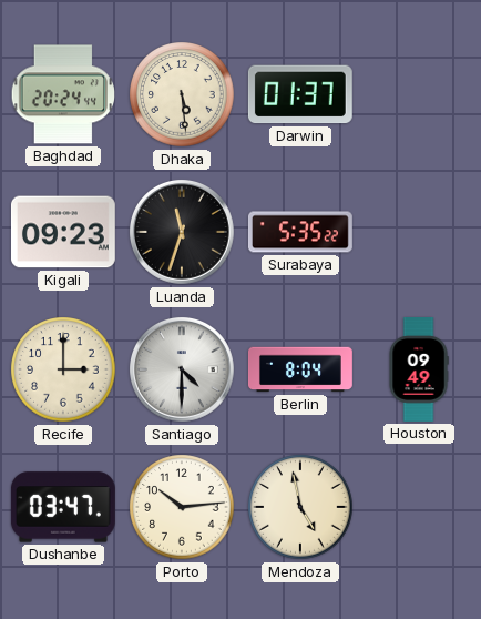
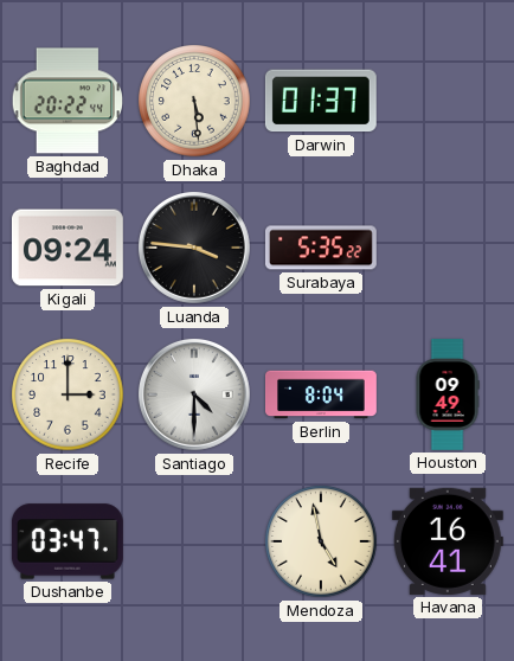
Baghdad: 20:24 -> 20:22 (66, 101)
Kigali: 09:23 -> 09:24 (68, 248)
Luanda: 11:33 -> 3:46 (194, 248)
Porto: 10:14 -> none (182, 507)
Havana: none -> 16:41 (448, 541)
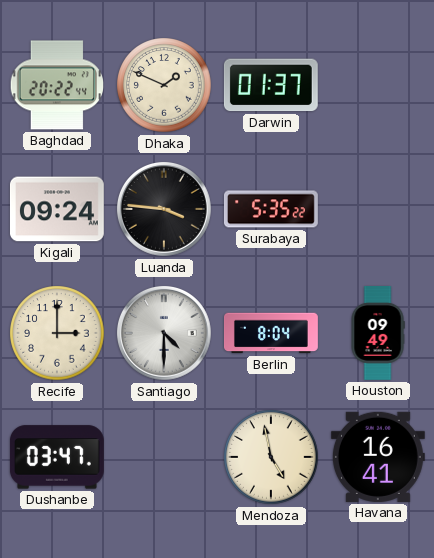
Dhaka: 5:29 -> 1:49 (164, 85)
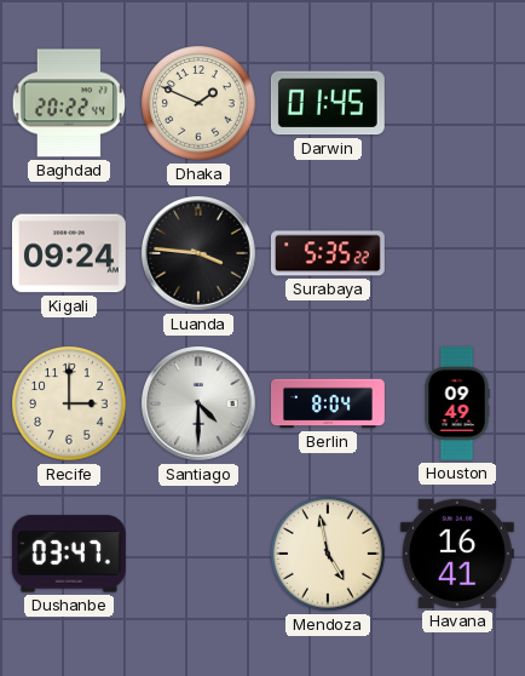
Darwin: 01:37 -> 01:45 (328, 103)
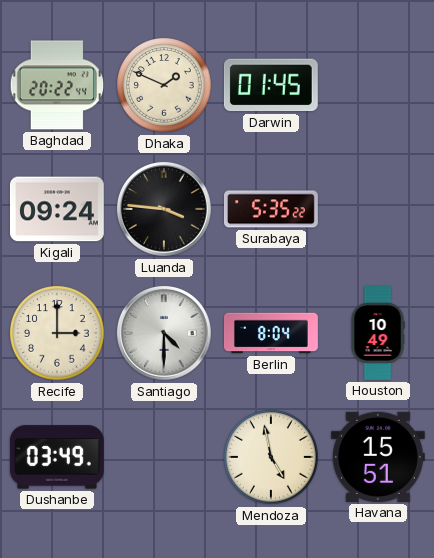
Houston: 09:49 -> 10:49 (378, 334)
Dushanbe: 03:47 -> 03:49 (57, 457)
Havana: 16:41 -> 15:51 (378, 457)
